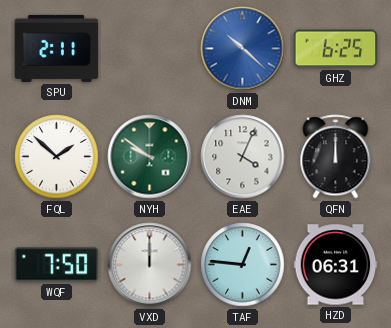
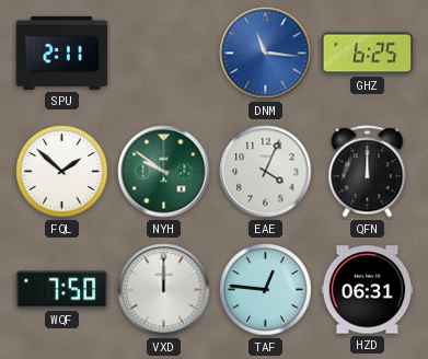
DNM: 10:22 -> 11:16 (266, 54)
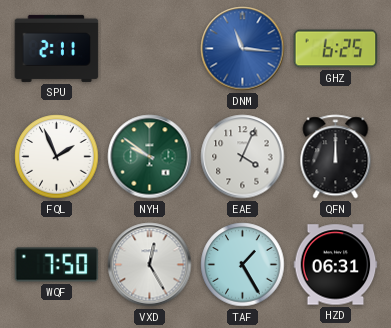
FQL: 1:52 -> 1:56 (57, 157)
VXD: 12:00 -> 12:25 (150, 265)
TAF: 12:46 -> 1:25 (243, 265)
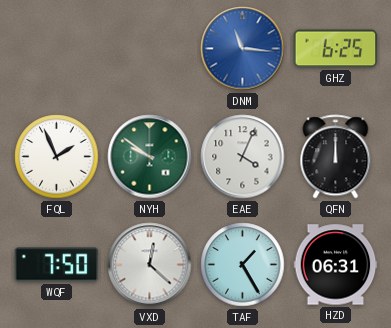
SPU: 2:11 -> none (57, 48)
VXD: 12:25 -> 12:22 (150, 265)
